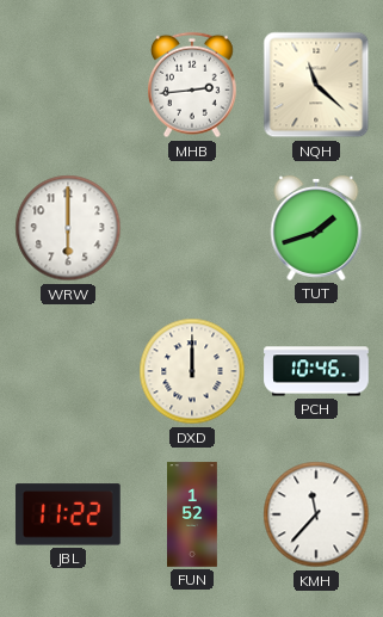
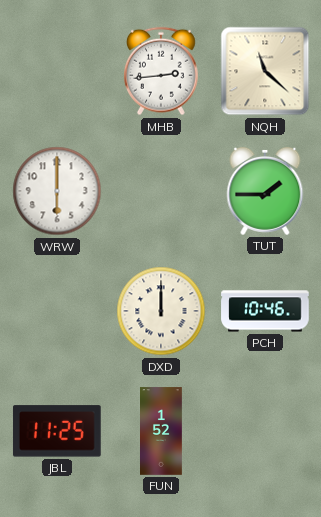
TUT: 1:42 -> 1:45 (265, 191)
JBL: 11:22 -> 11:25 (57, 431)
KMH: 11:37 -> none (316, 514)
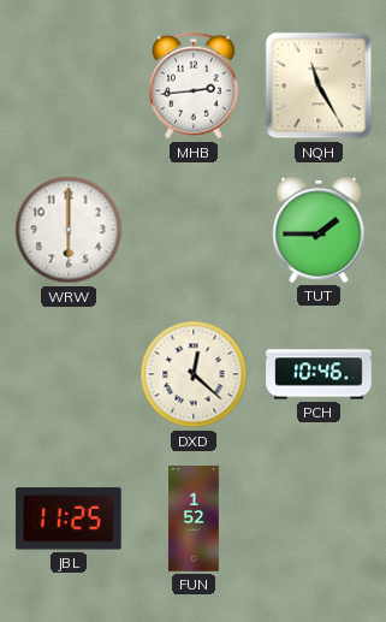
NQH: 11:22 -> 11:25 (319, 85)
DXD: 12:00 -> 12:22 (194, 374)
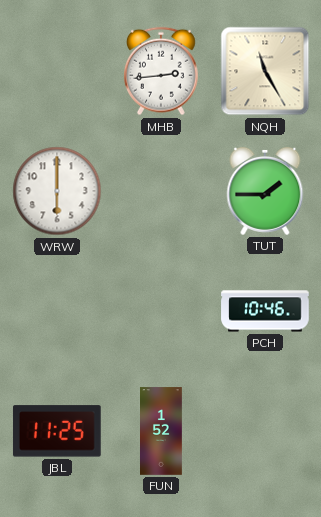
DXD: 12:22 -> none (194, 374)
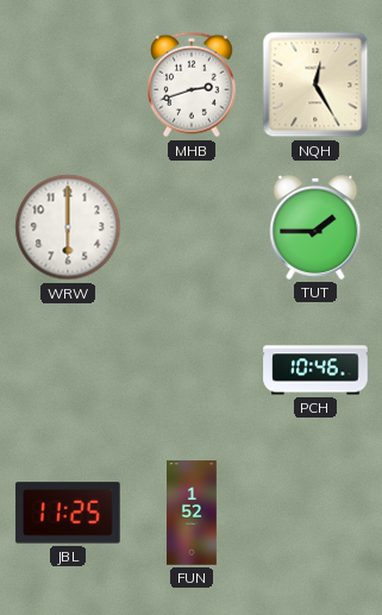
MHB: 2:44 -> 2:42 (192, 84)
NQH: 11:25 -> 12:25 (315, 84)
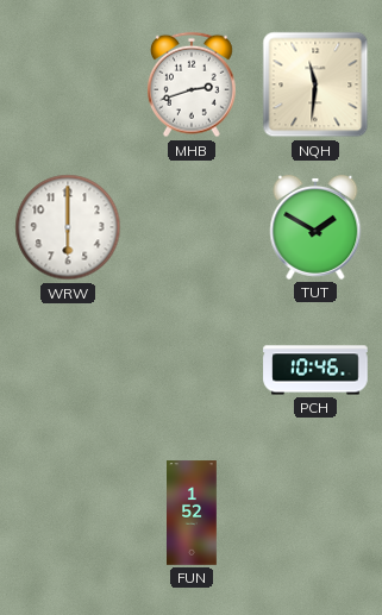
NQH: 12:25 -> 11:31 (315, 84)
TUT: 1:45 -> 1:50 (315, 227)
JBL: 11:25 -> none (68, 513)
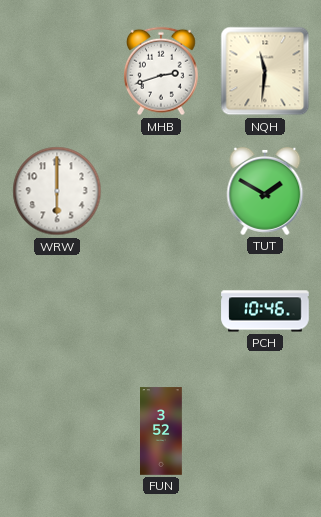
FUN: 1:52 -> 3:52 (162, 431)
